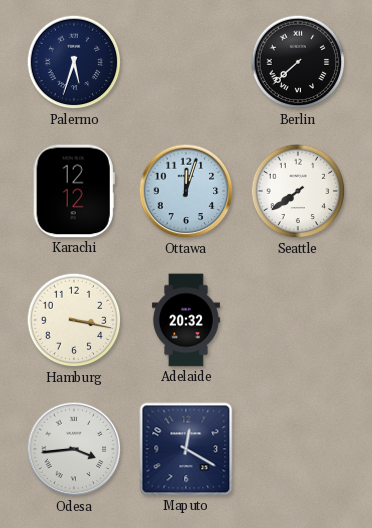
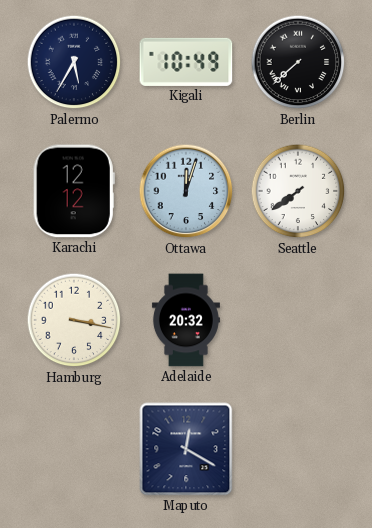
Palermo: 5:33 -> 5:35 (74, 62)
Kigali: none -> 10:49 (186, 62)
Odesa: 3:44 -> none (74, 449)
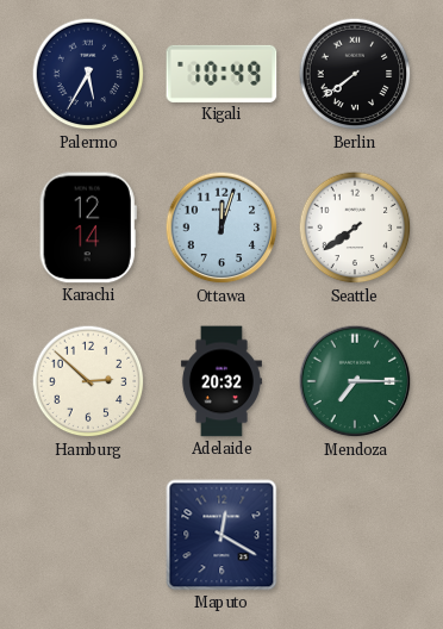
Berlin: 7:38 -> 7:39 (355, 74)
Karachi: 12:12 -> 12:14 (88, 228)
Hamburg: 3:17 -> 2:52 (88, 381)
Mendoza: none -> 7:15 (355, 381)
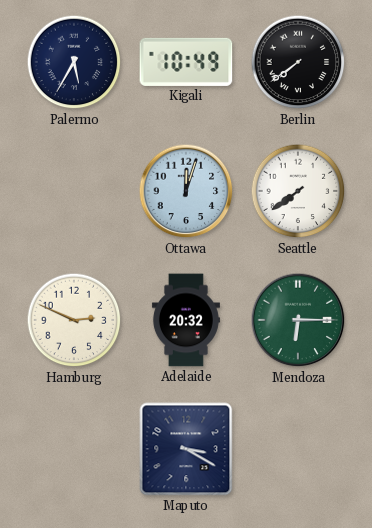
Karachi: 12:14 -> none (88, 228)
Hamburg: 2:52 -> 2:49 (74, 320)
Mendoza: 7:15 -> 6:15 (298, 320)
Maputo: 12:20 -> 3:20 (186, 449)
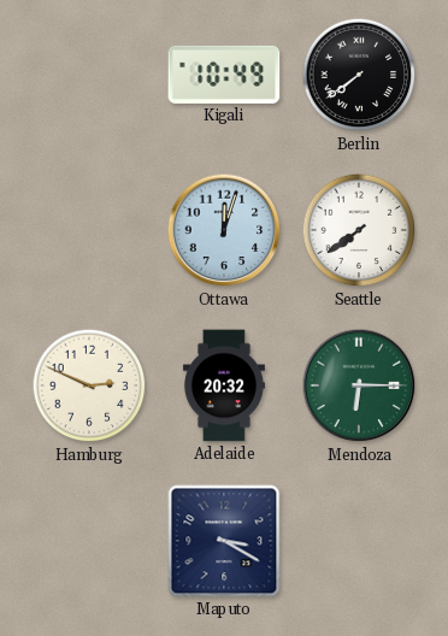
Palermo: 5:35 -> none (74, 62)
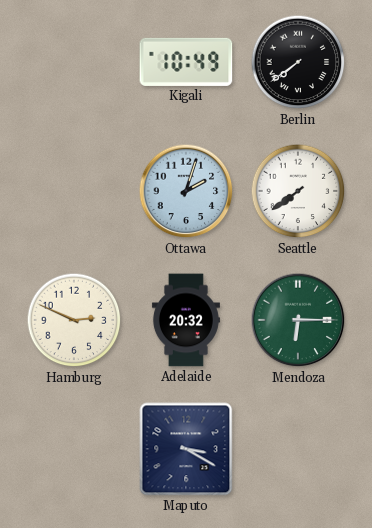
Ottawa: 12:03 -> 2:03 (186, 191)
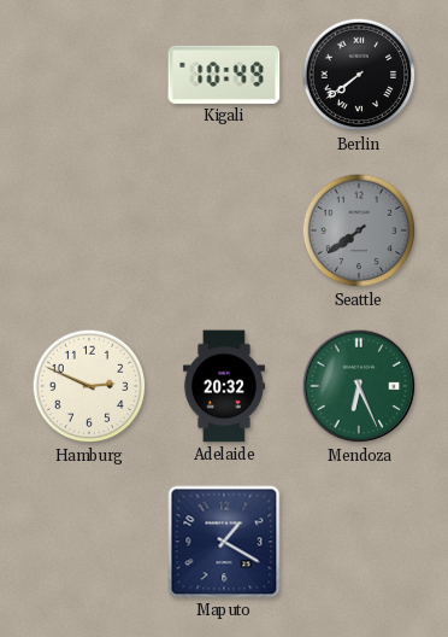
Ottawa: 2:03 -> none (186, 191)
Seattle dial: white -> grey (359, 230)
Mendoza: 6:15 -> 6:26 (359, 386)
Maputo: 3:20 -> 1:20 (224, 542)
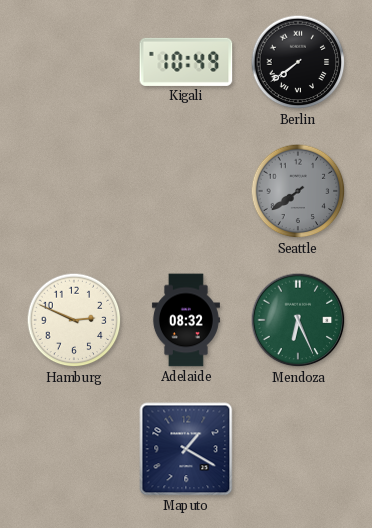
Adelaide: 20:32 -> 08:32 (186, 320)
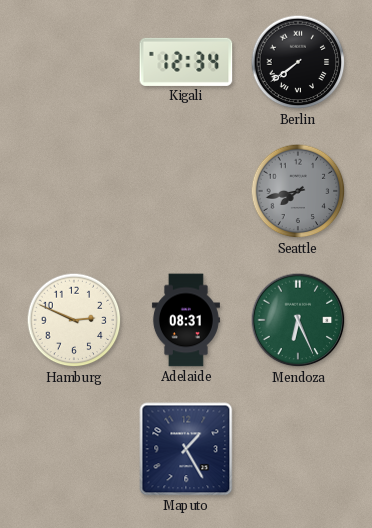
Kigali: 10:49 -> 12:34 (186, 62)
Seattle: 7:39 -> 7:43 (298, 191)
Adelaide: 08:32 -> 08:31 (186, 320)
Maputo: 1:20 -> 1:25 (186, 449)
